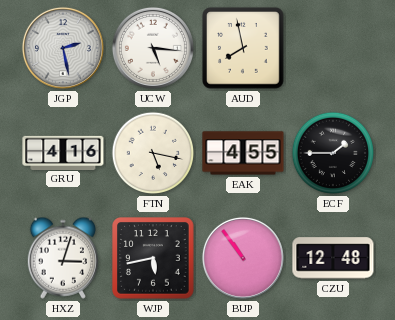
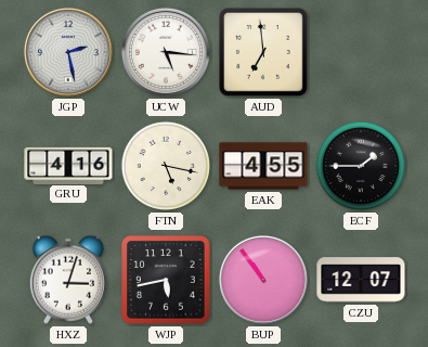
AUD: 7:58 -> 6:59 (263, 52)
CZU: 12:48 -> 12:07 (361, 280)
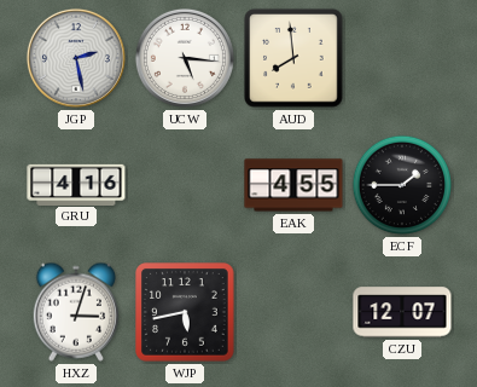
AUD: 6:59 -> 7:59 (293, 58)
FTN: 5:17 -> none (166, 166)
BUP: 10:54 -> none (263, 280)
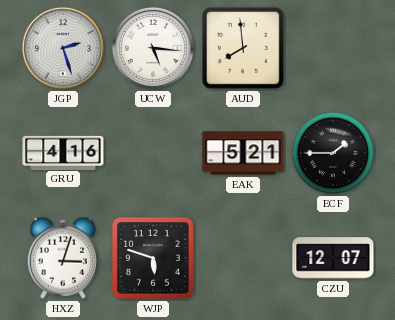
JGP: 2:28 -> 2:27 (63, 48)
EAK: 4:55 -> 5:21 (243, 153)
WJP: 5:43 -> 5:48 (153, 258)
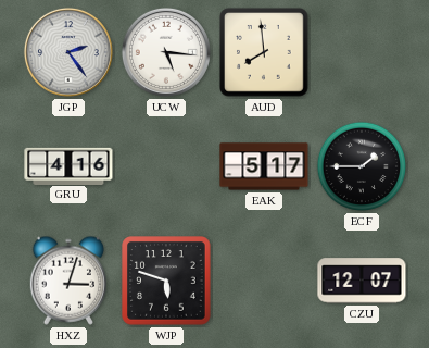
JGP: 2:27 -> 2:24 (68, 52)
EAK: 5:21 -> 5:17 (264, 166)
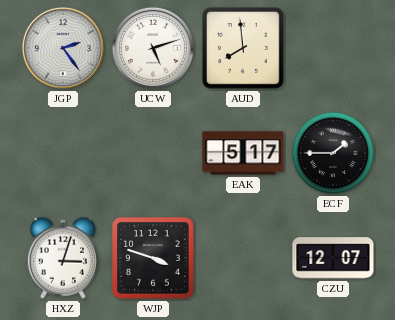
UCW: 5:16 -> 5:12 (153, 48)
GRU: 4:16 -> none (68, 165)
WJP: 5:48 -> 3:48 (153, 258)
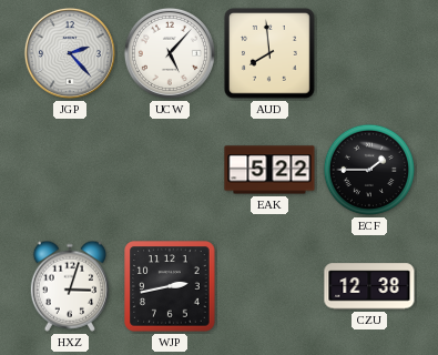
JGP: 2:24 -> 2:23 (70, 53)
UCW: 5:12 -> 5:07 (170, 53)
EAK: 5:17 -> 5:22 (269, 170)
WJP: 3:48 -> 2:43 (170, 286)
CZU: 12:07 -> 12:38 (369, 286)
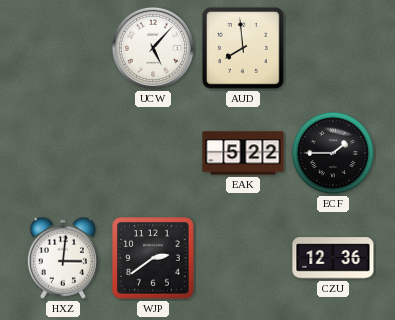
JGP: 2:23 -> none (70, 53)
HXZ: 3:03 -> 3:01 (62, 258)
WJP: 2:43 -> 2:39 (153, 258)
CZU: 12:38 -> 12:36 (333, 258)
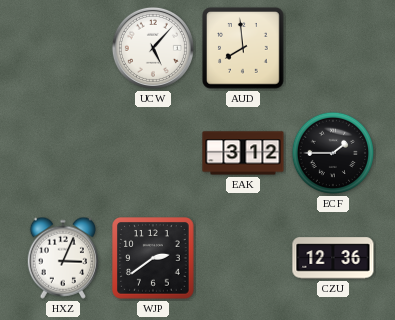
EAK: 5:22 -> 3:12 (243, 153)
HXZ: 3:01 -> 3:04 (62, 258)
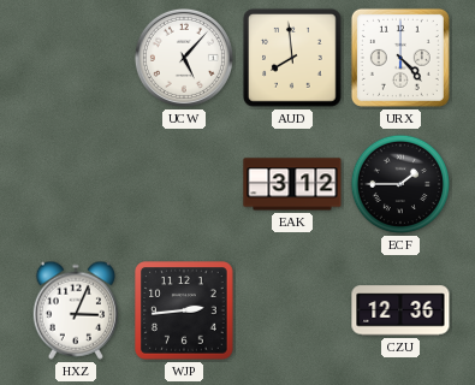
URX: none -> 4:23 (400, 58)
WJP: 2:39 -> 2:44 (184, 310)
